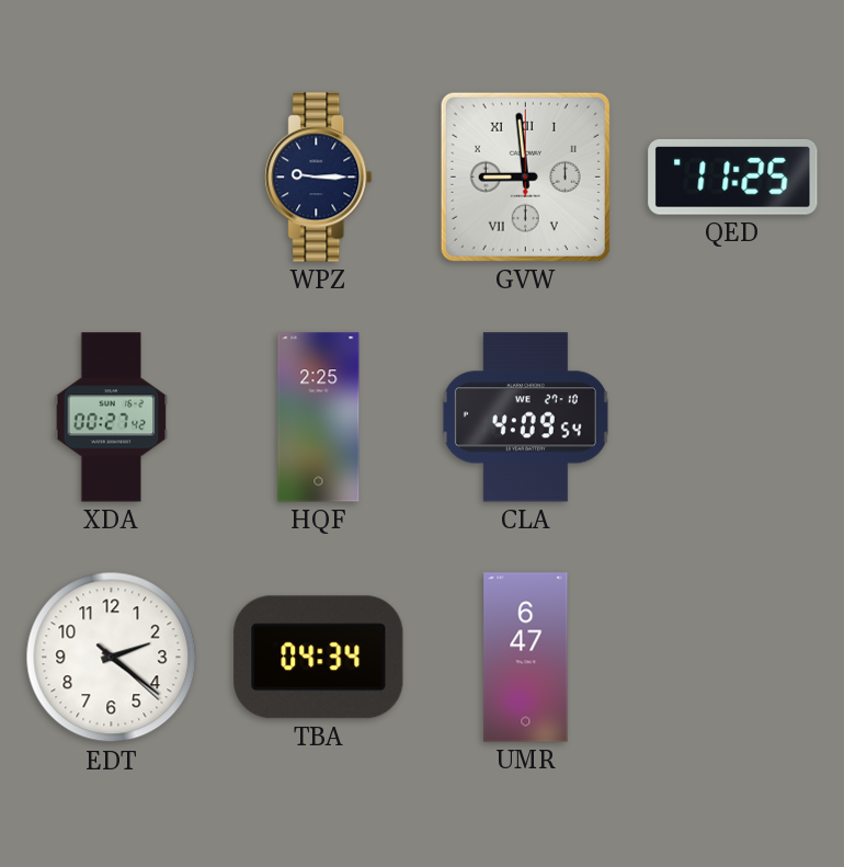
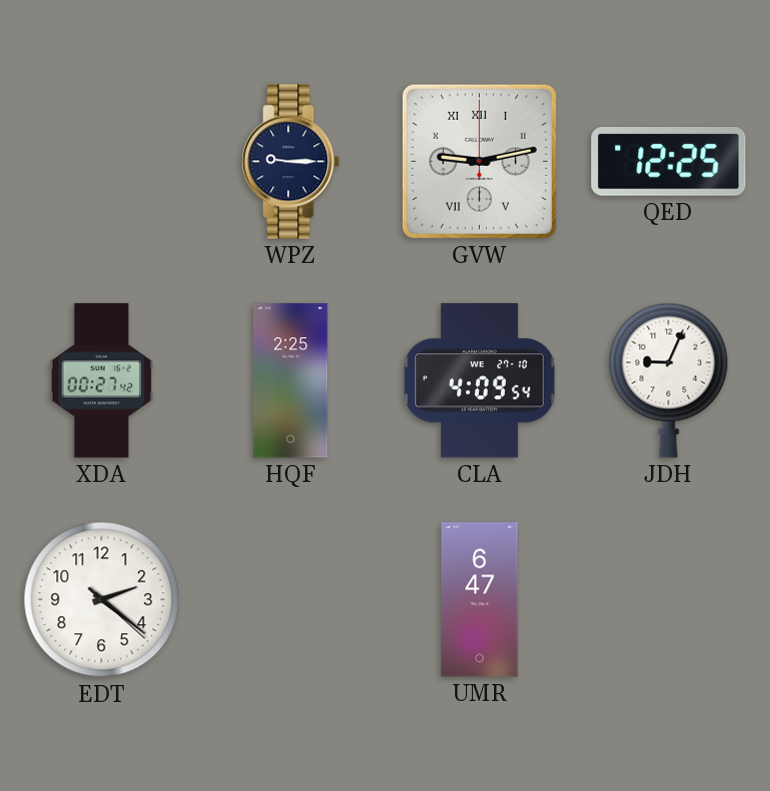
GVW: 8:59 -> 9:13 (479, 161)
QED: 11:25 -> 12:25 (669, 161)
JDH: none -> 9:04 (669, 380)
TBA: 04:34 -> none (319, 658)
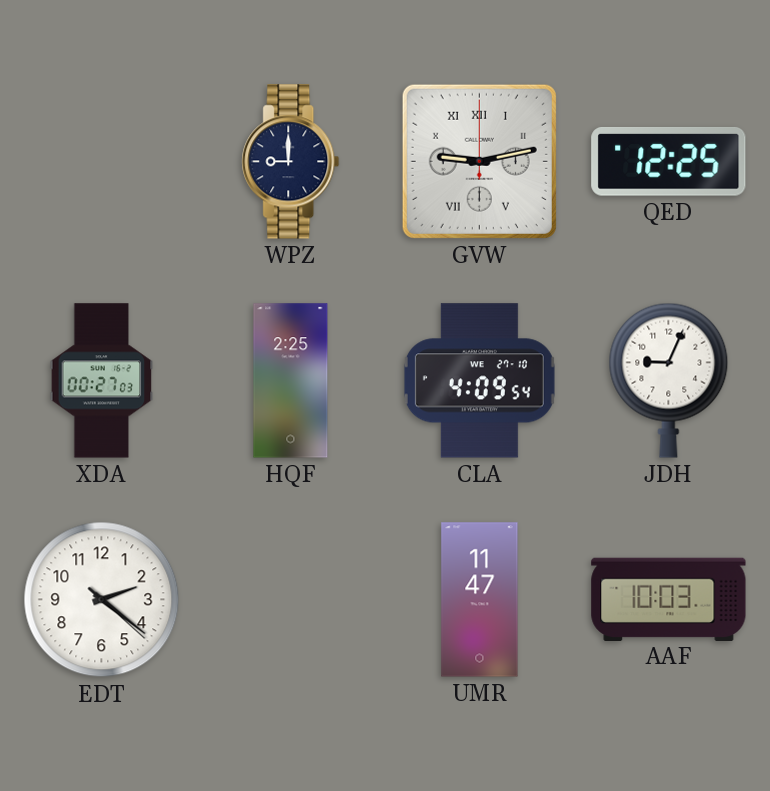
WPZ: 9:15 -> 9:00 (291, 162)
XDA: 00:27:42 -> 00:27:03 (102, 381)
UMR: 6:47 -> 11:47 (480, 600)
AAF: none -> 10:03 (669, 599)
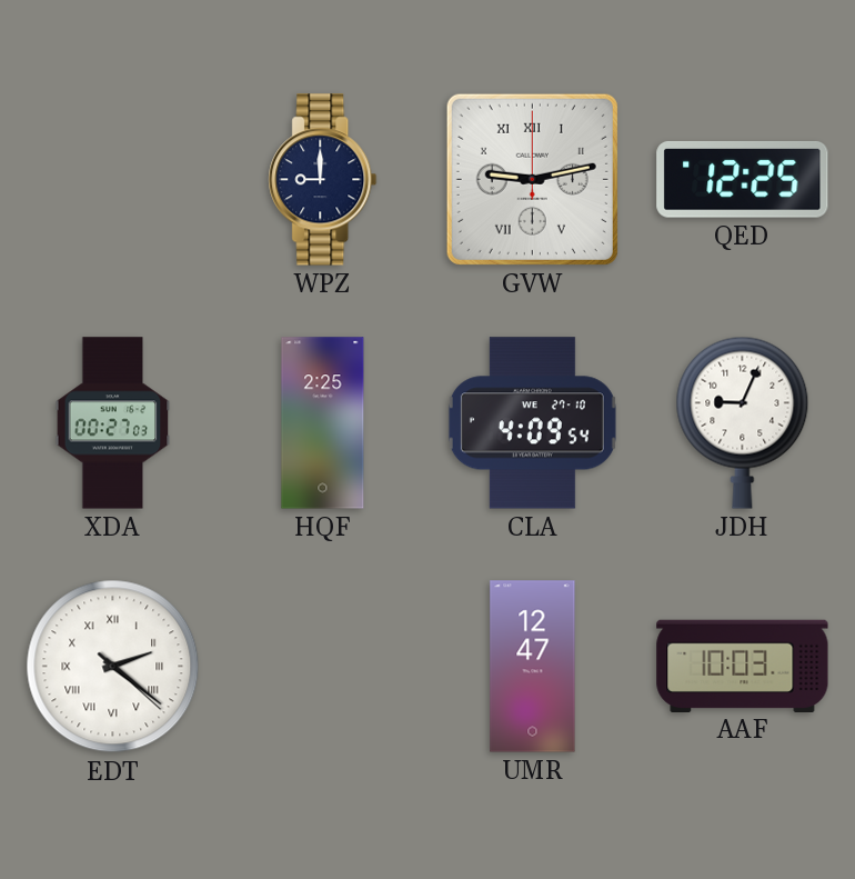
EDT numerals: Arabic -> Roman (113, 667)
UMR: 11:47 -> 12:47 (533, 667)
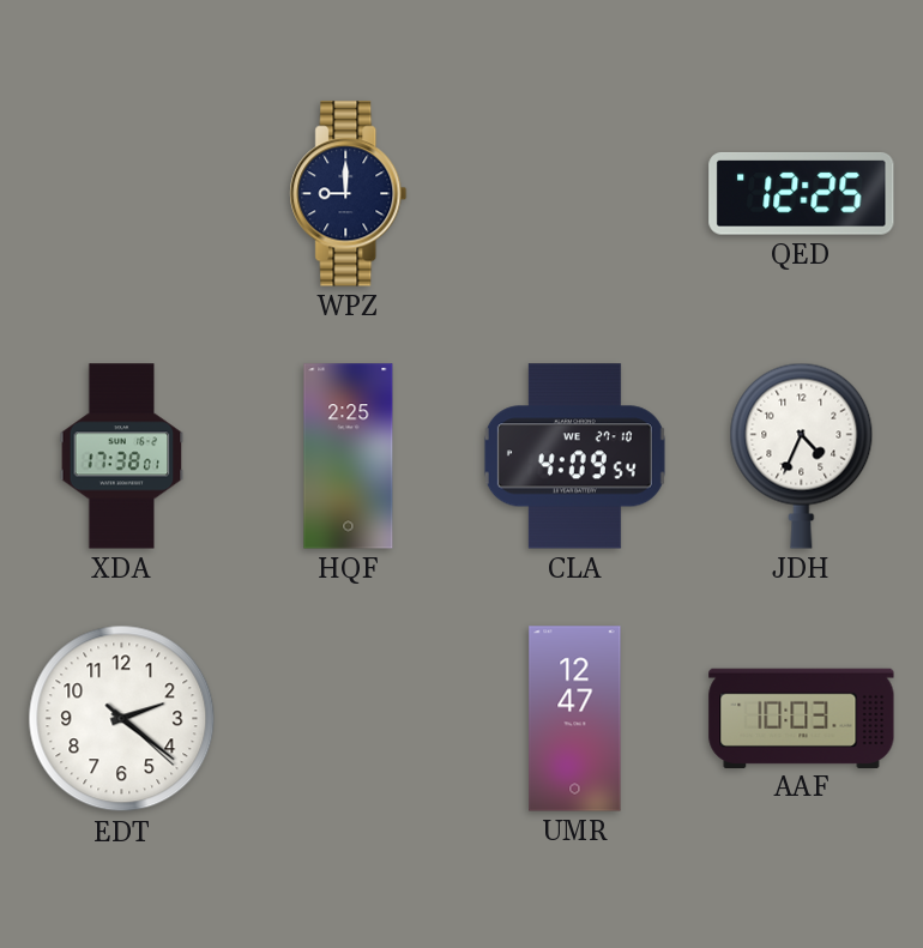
GVW: 9:13 -> none (532, 179)
XDA: 00:27 -> 17:38 (122, 457)
JDH: 9:04 -> 4:34 (802, 455)
EDT numerals: Roman -> Arabic (122, 719)
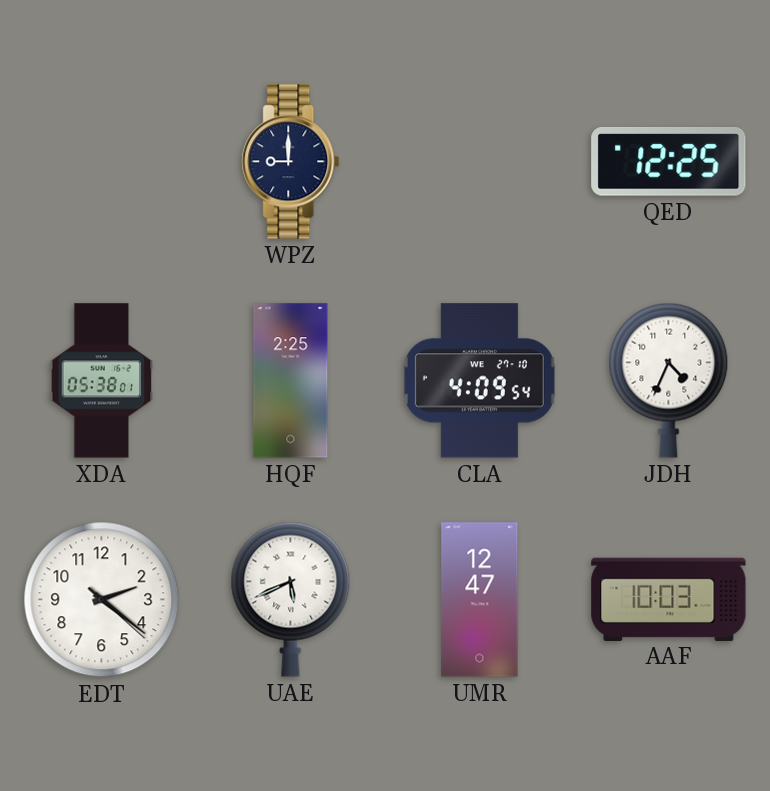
XDA: 17:38 -> 05:38 (102, 381)
UAE: none -> 5:41 (291, 599)
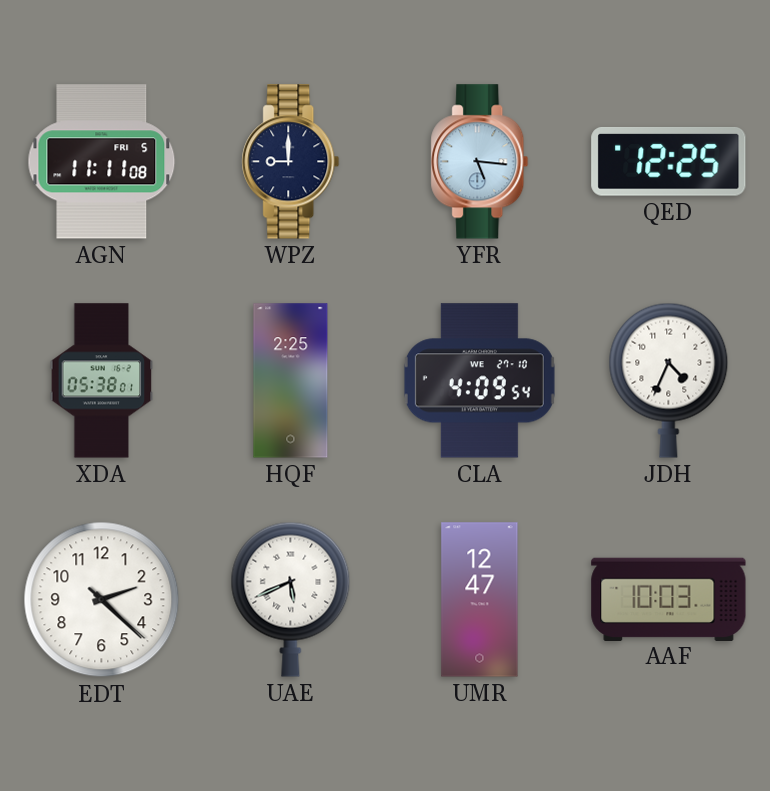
AGN: none -> 11:11 (102, 162)
YFR: none -> 5:16 (480, 162)
EDT: 2:21 -> 2:22 (102, 600)
